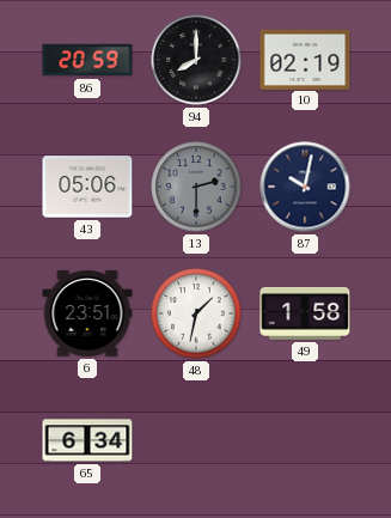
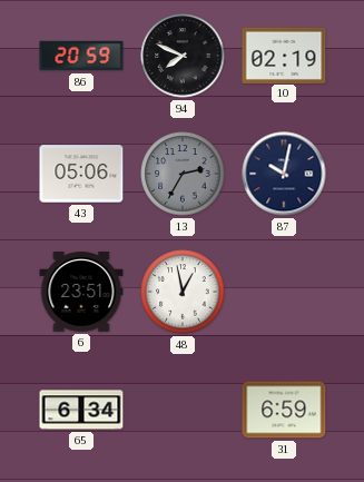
94: 8:00 -> 7:49 (183, 56)
13: 2:30 -> 2:35 (183, 174)
48: 1:32 -> 12:58 (183, 292)
49: 1:58 -> none (305, 313)
31: none -> 6:59 (284, 410)
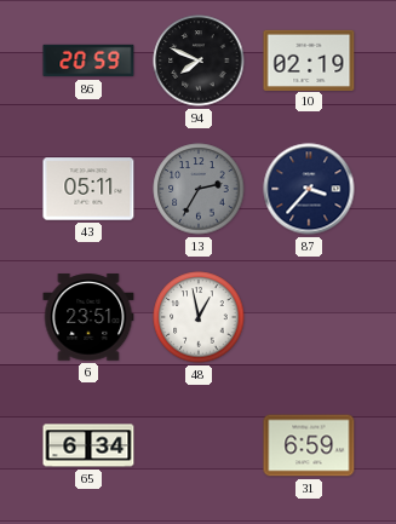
43: 05:06 -> 05:11 (88, 189)
87: 10:02 -> 3:37 (309, 189)
